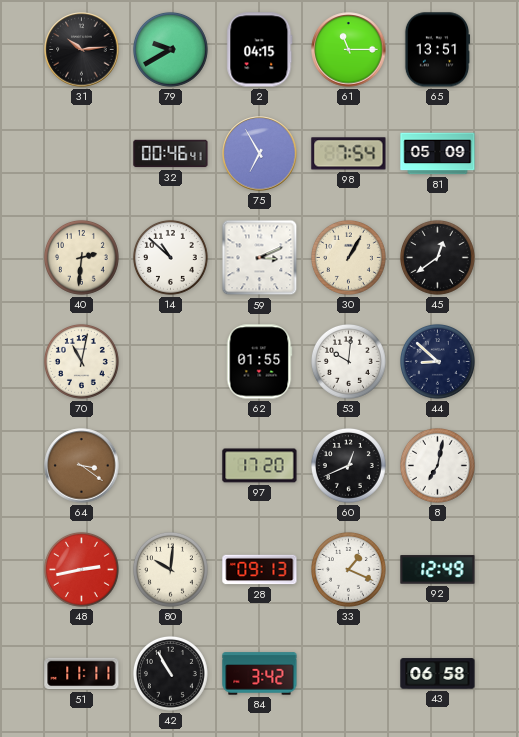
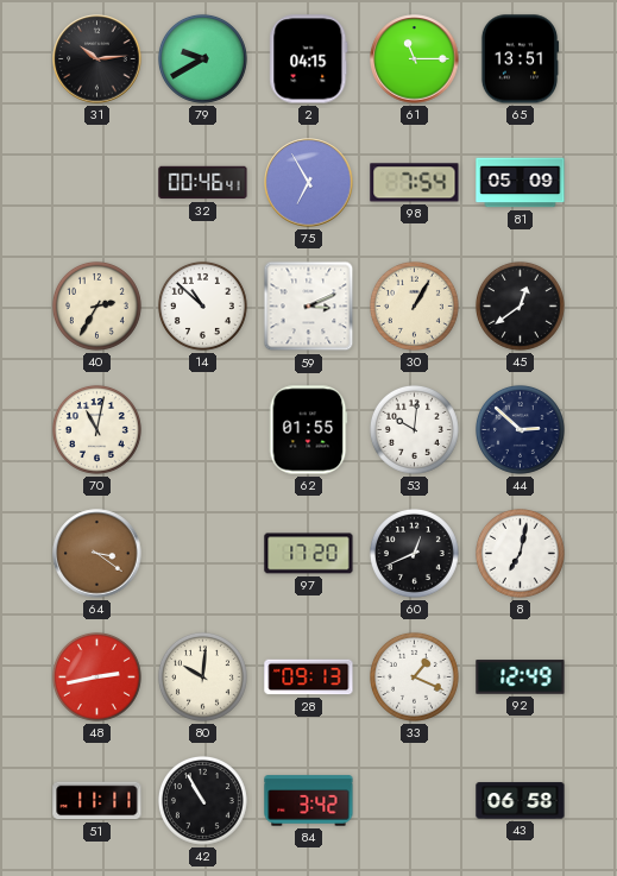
40: 2:31 -> 2:35 (96, 305)
44: 8:52 -> 2:52 (520, 429)
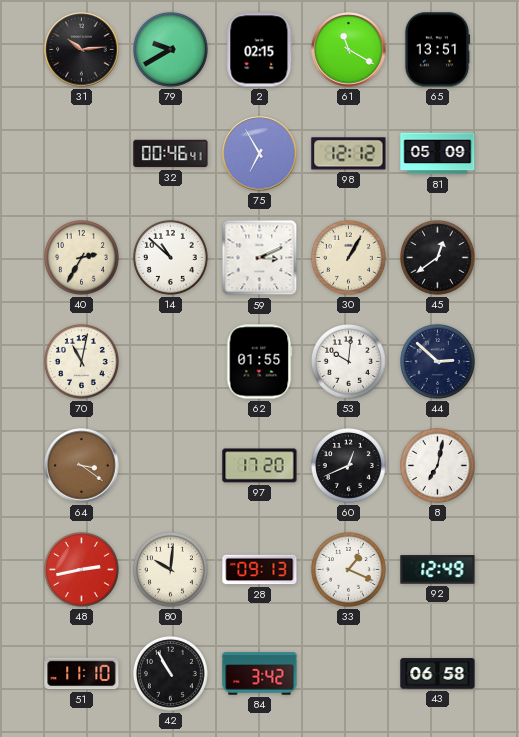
2: 04:15 -> 02:15 (260, 50)
61: 11:15 -> 11:20 (349, 50)
98: 7:54 -> 12:12 (349, 154)
51: 11:11 -> 11:10 (82, 674)
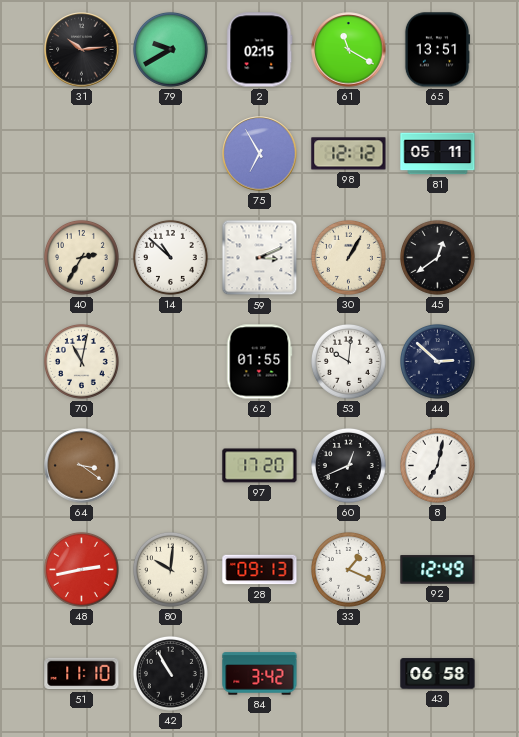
32: 00:46 -> none (171, 154)
81: 05:09 -> 05:11 (438, 154)
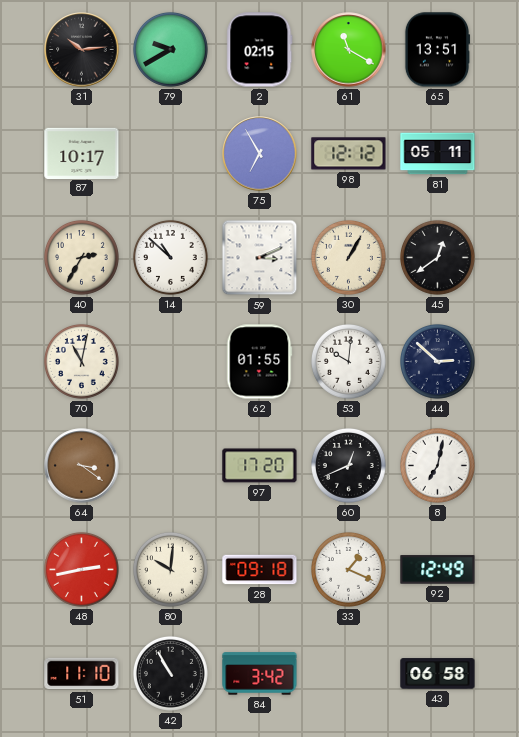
87: none -> 10:17 (82, 153)
28: 09:13 -> 09:18 (260, 570)
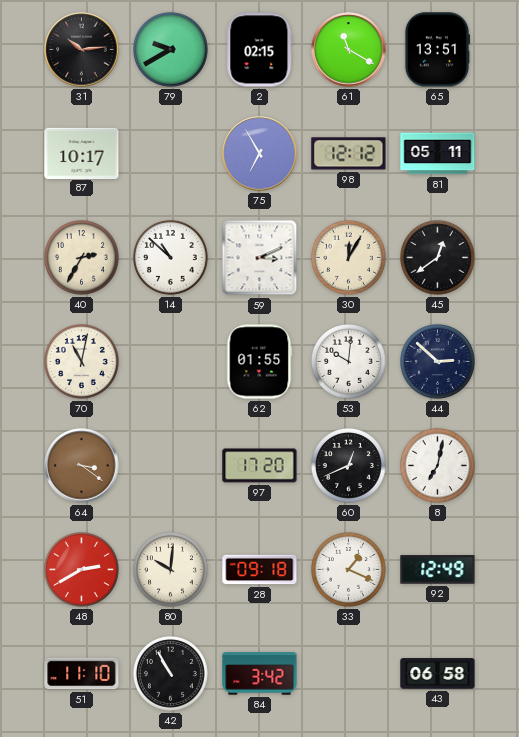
30: 1:05 -> 12:05 (348, 257)
48: 2:43 -> 2:40 (81, 569)
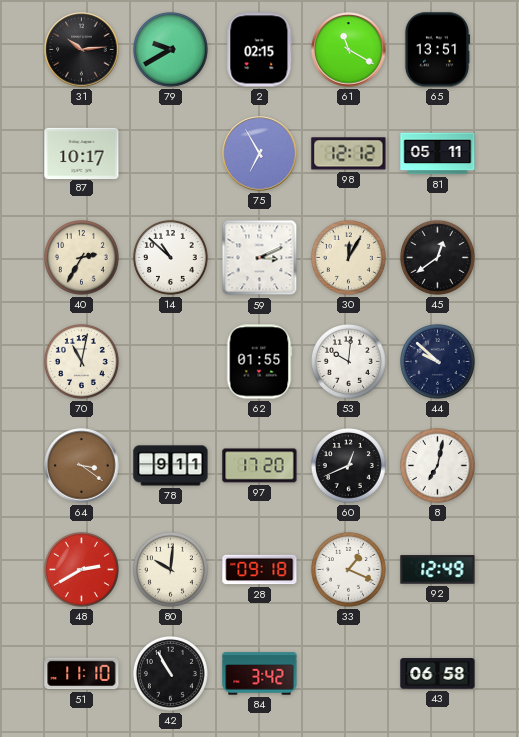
44: 2:52 -> 9:52 (437, 361)
78: none -> 9:11 (171, 466)
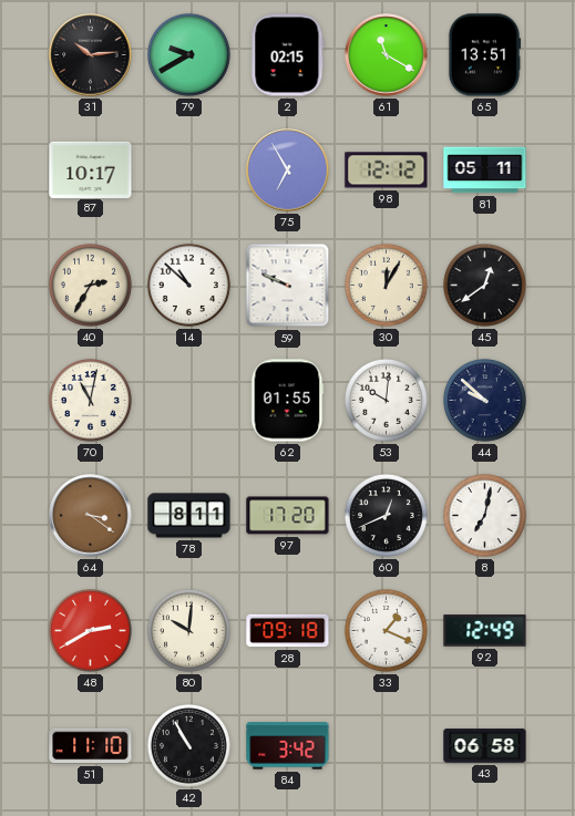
59: 3:11 -> 9:49 (288, 286)
78: 9:11 -> 8:11 (189, 516)
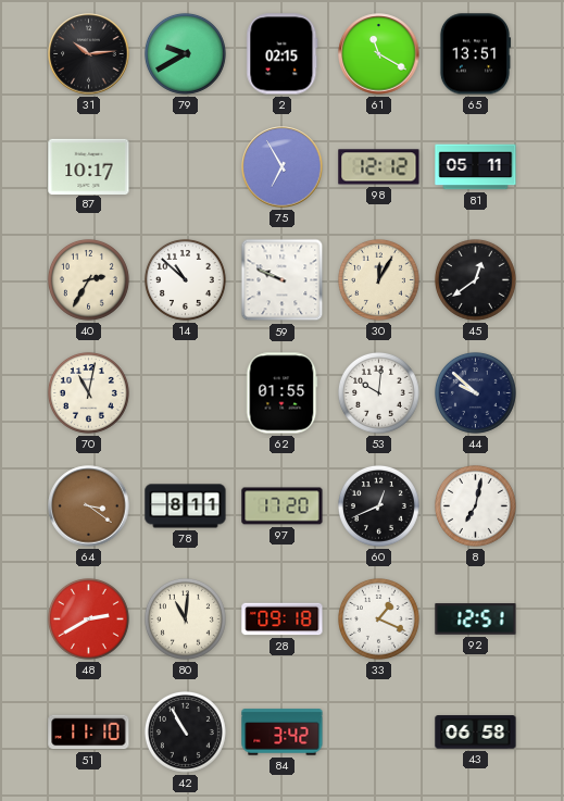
80: 10:01 -> 11:01 (185, 618)
92: 12:49 -> 12:51 (476, 619)
